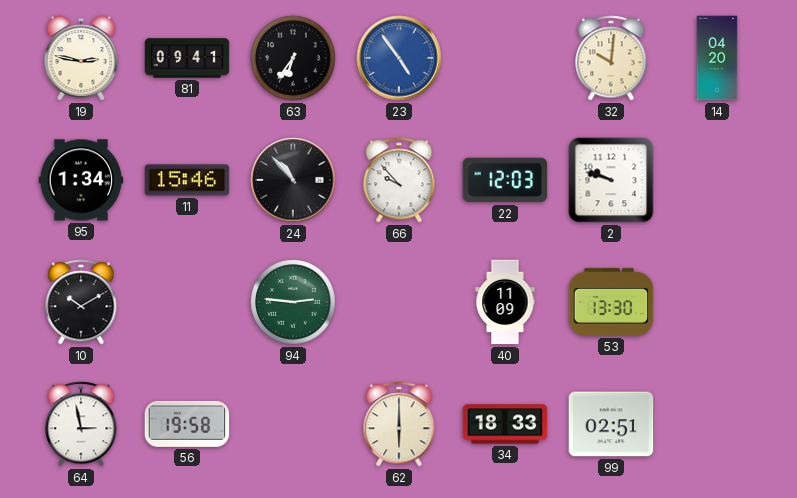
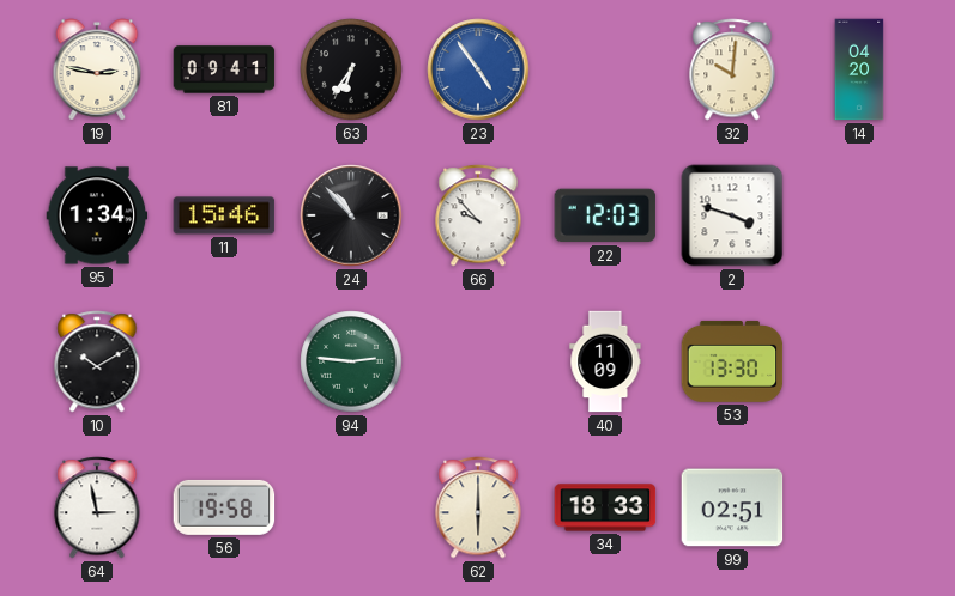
2: 9:48 -> 3:48 (732, 215)
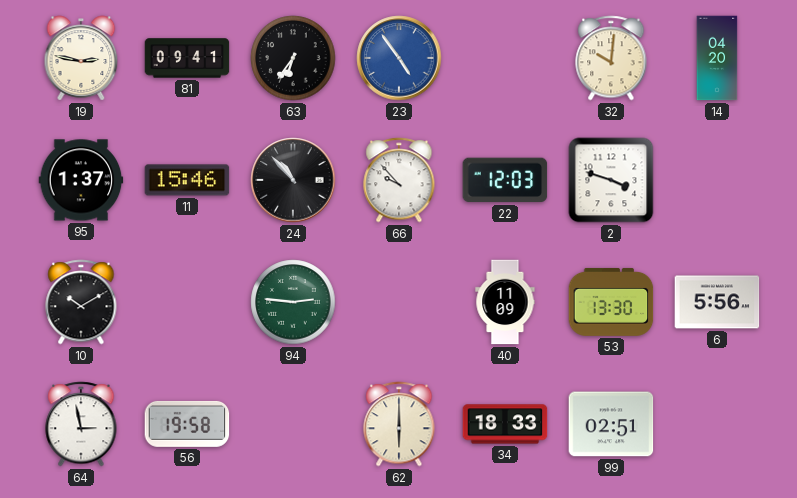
95: 1:34 -> 1:37 (81, 180)
6: none -> 5:56 (717, 302)
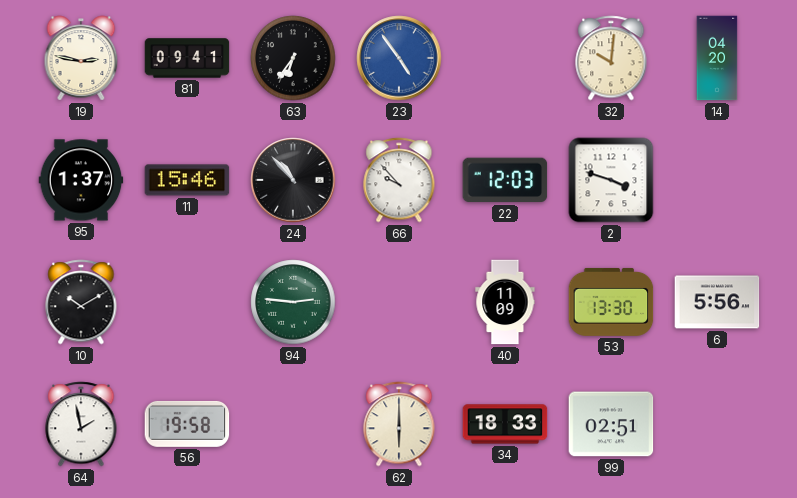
64: 2:58 -> 1:58 (81, 424)
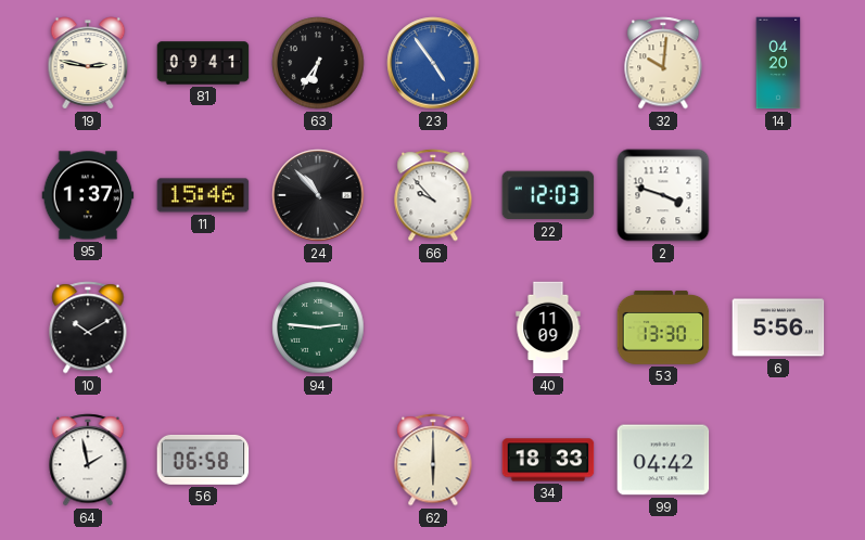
56: 19:58 -> 06:58 (203, 460)
99: 02:51 -> 04:42 (663, 460)
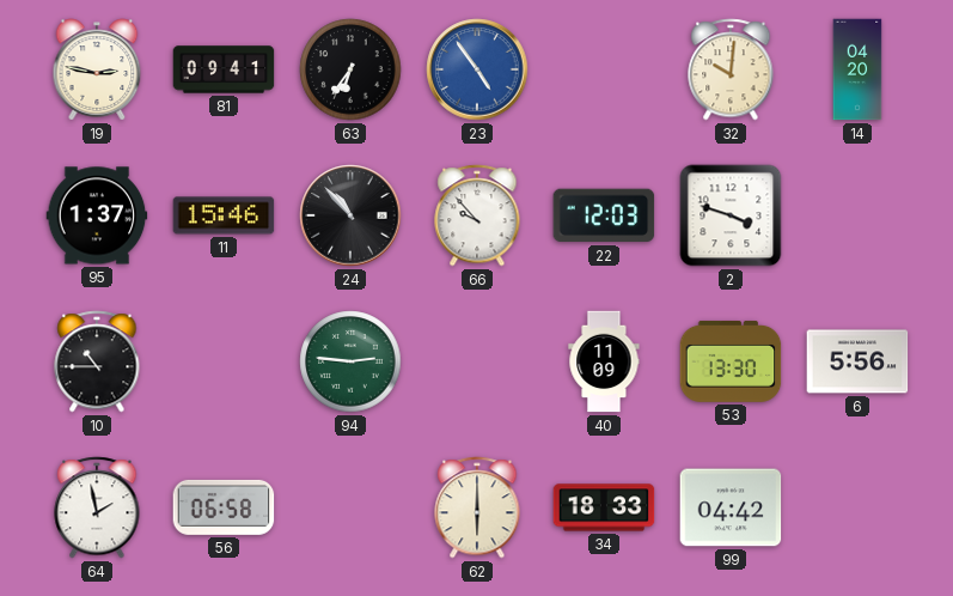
10: 10:10 -> 10:45 (97, 361)
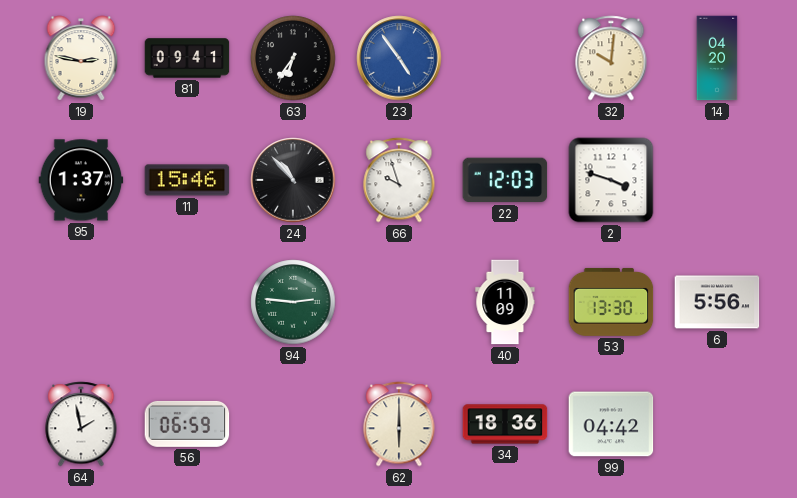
66: 9:53 -> 9:57 (399, 180)
10: 10:45 -> none (97, 361)
56: 06:58 -> 06:59 (187, 424)
34: 18:33 -> 18:36 (505, 424)
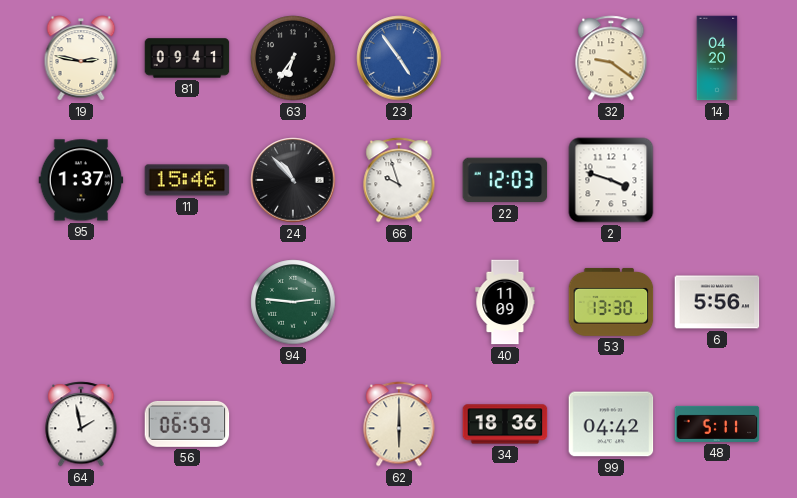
32: 10:01 -> 9:21 (611, 58)
48: none -> 5:11 (717, 424)
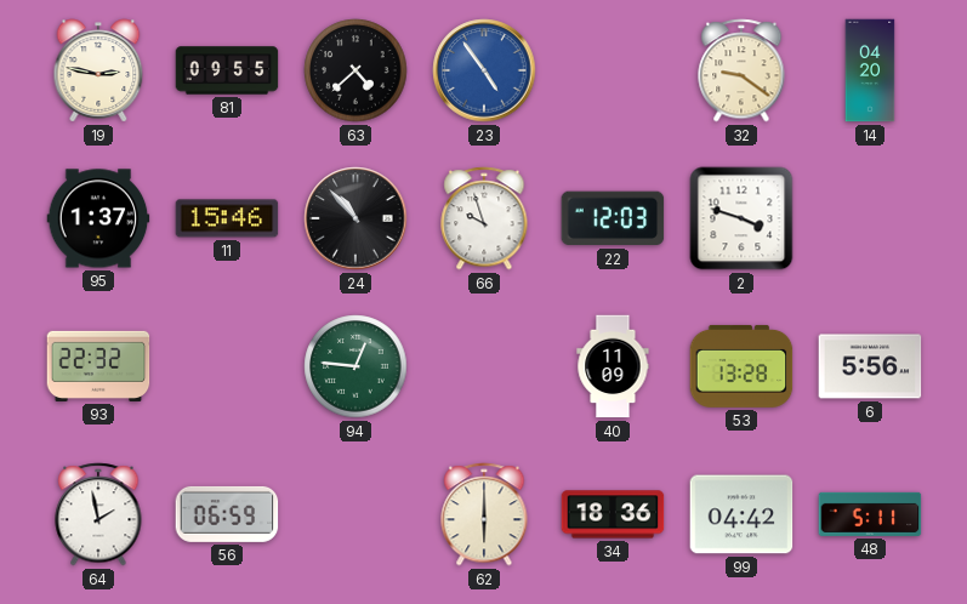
81: 09:41 -> 09:55 (227, 70)
63: 6:36 -> 4:38 (355, 70)
93: none -> 22:32 (98, 366)
94: 2:46 -> 12:46 (355, 366)
53: 13:30 -> 13:28 (741, 366)
